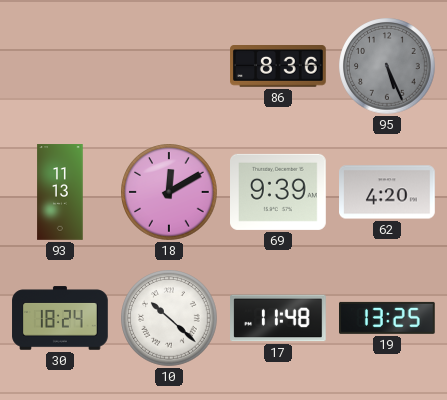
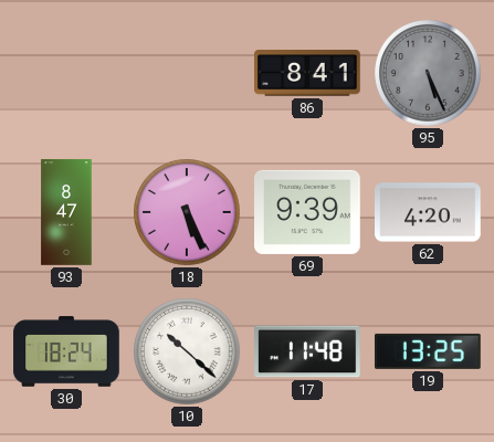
86: 8:36 -> 8:41 (308, 73)
93: 11:13 -> 8:47 (66, 212)
18: 12:10 -> 5:26 (187, 212)
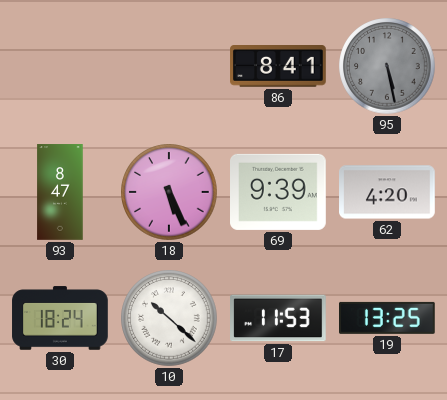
95: 5:26 -> 5:28 (387, 66)
17: 11:48 -> 11:53 (278, 318)
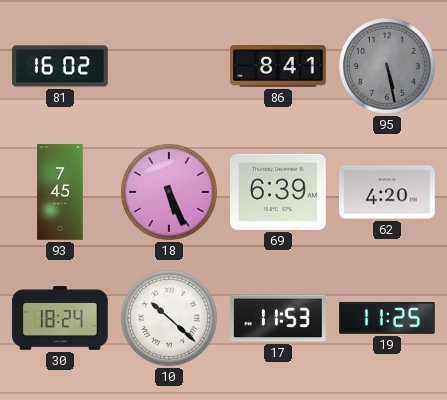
81: none -> 16:02 (60, 66)
93: 8:47 -> 7:45 (60, 192)
69: 9:39 -> 6:39 (279, 192)
19: 13:25 -> 11:25 (388, 318)
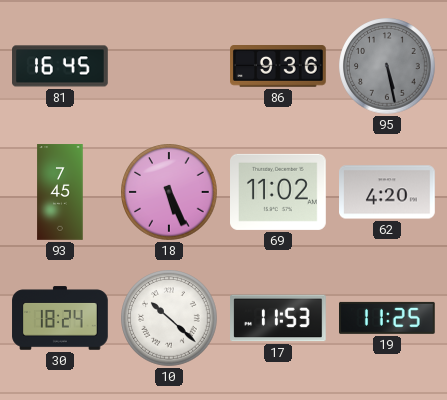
81: 16:02 -> 16:45 (60, 66)
86: 8:41 -> 9:36 (279, 66)
69: 6:39 -> 11:02 (279, 192)
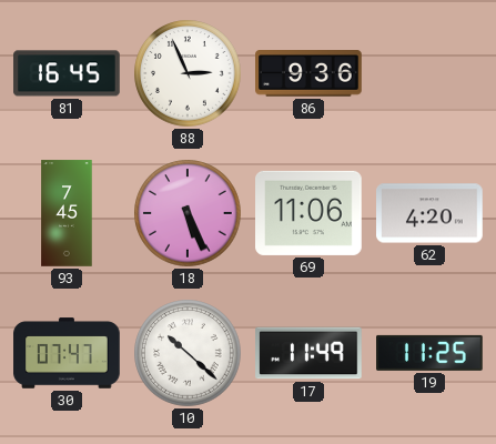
88: none -> 2:56 (188, 73)
95: 5:28 -> none (387, 66)
69: 11:02 -> 11:06 (310, 213)
30: 18:24 -> 07:47 (67, 353)
17: 11:53 -> 11:49 (308, 353)
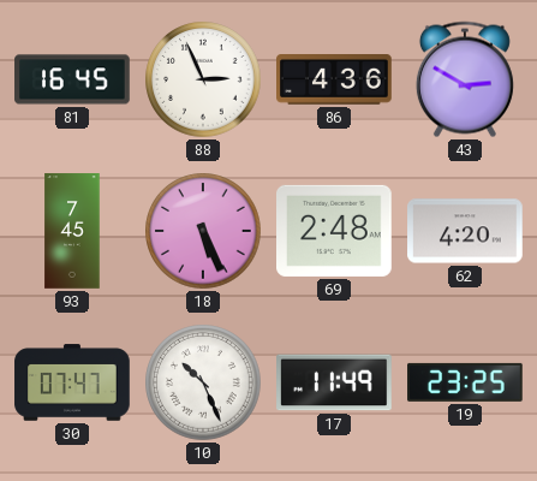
86: 9:36 -> 4:36 (335, 79)
43: none -> 2:50 (465, 79)
69: 11:06 -> 2:48 (335, 231)
10: 10:22 -> 10:26 (203, 382)
19: 11:25 -> 23:25 (466, 382)
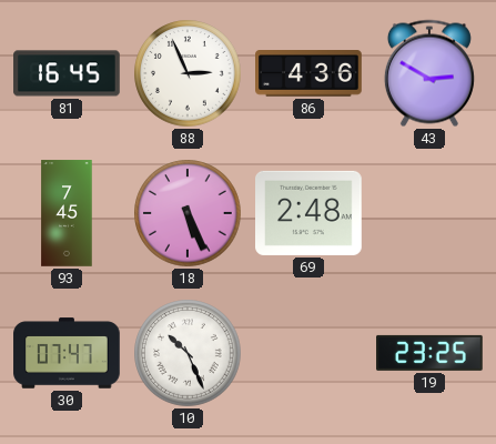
62: 4:20 -> none (465, 231)
17: 11:49 -> none (334, 382)
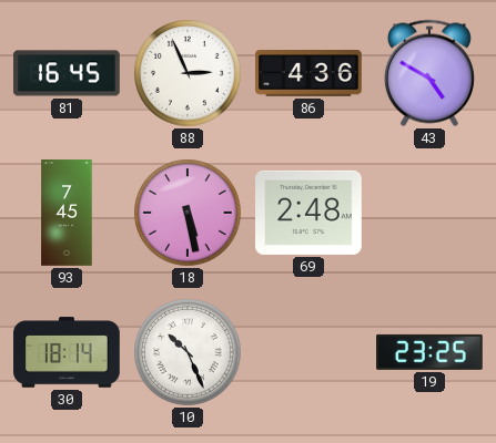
43: 2:50 -> 4:50 (429, 73)
18: 5:26 -> 5:28 (188, 213)
30: 07:47 -> 18:14 (67, 352)
